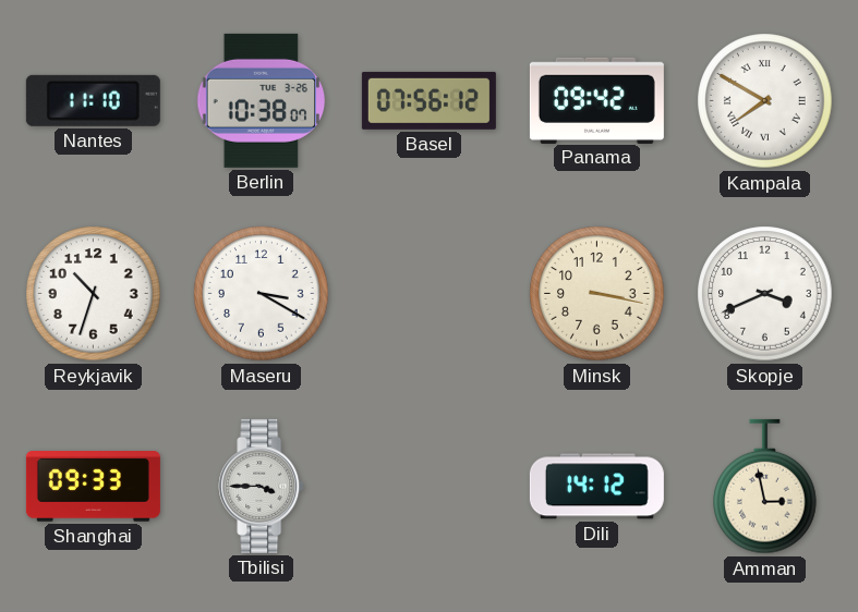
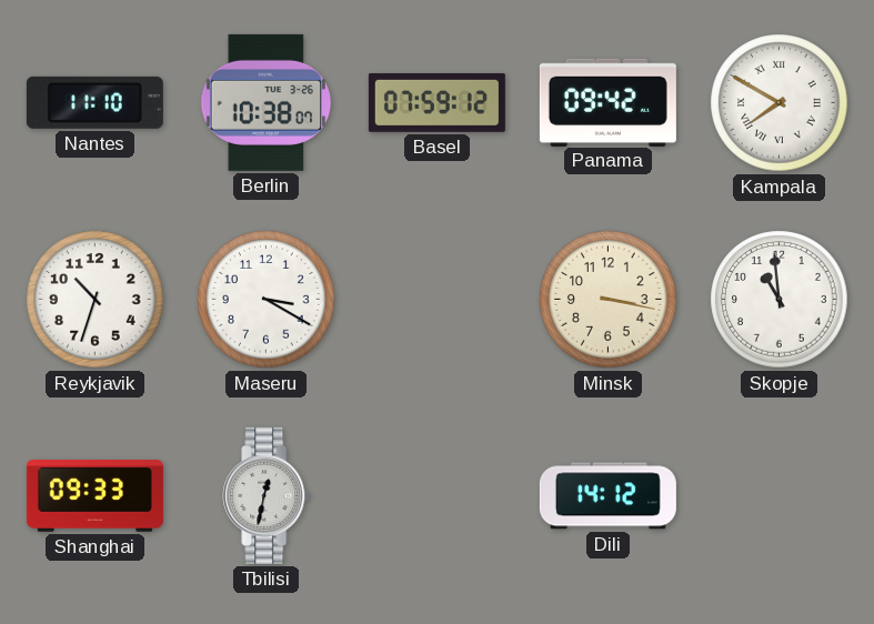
Basel: 07:56 -> 07:59 (436, 102)
Skopje: 3:41 -> 10:59 (780, 300)
Tbilisi: 3:45 -> 12:32 (267, 495)
Amman: 2:58 -> none (765, 487)
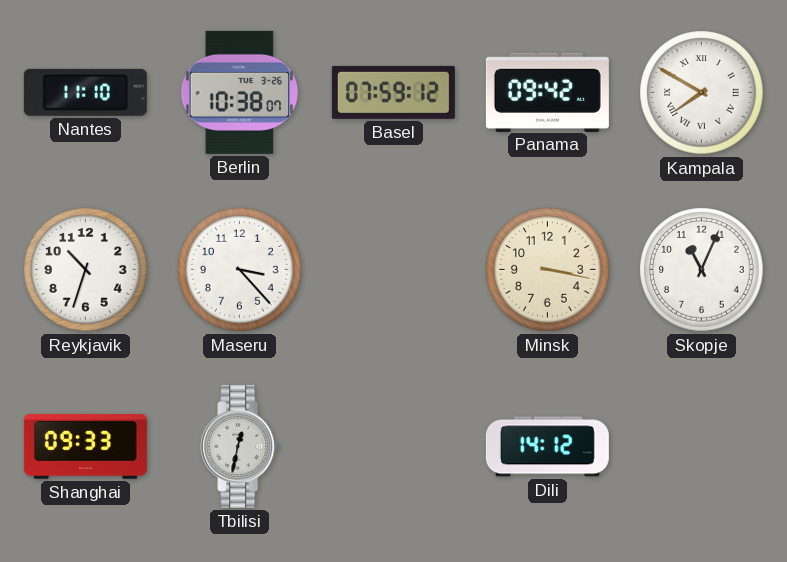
Maseru: 3:20 -> 3:23 (240, 270)
Skopje: 10:59 -> 11:04 (702, 270)
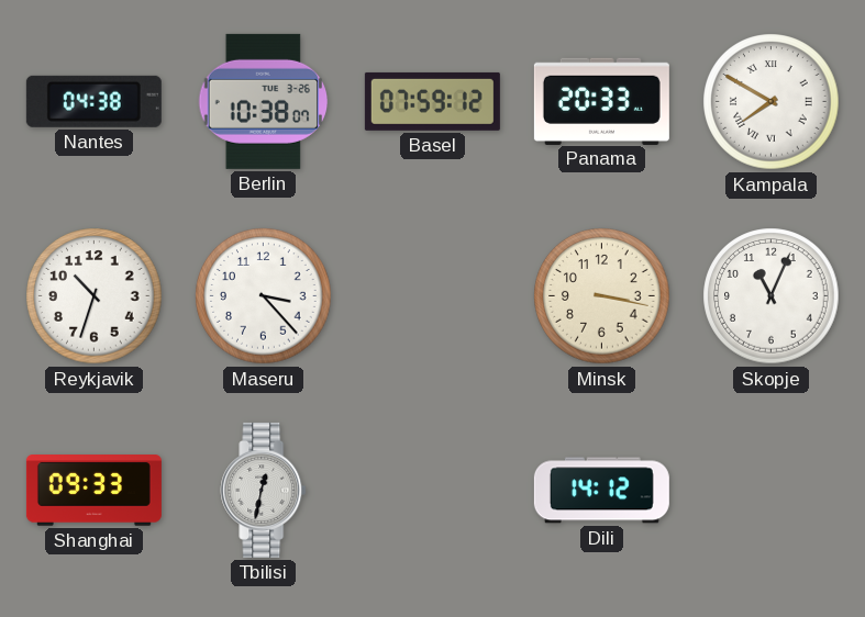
Nantes: 11:10 -> 04:38 (93, 101)
Panama: 09:42 -> 20:33 (601, 101)
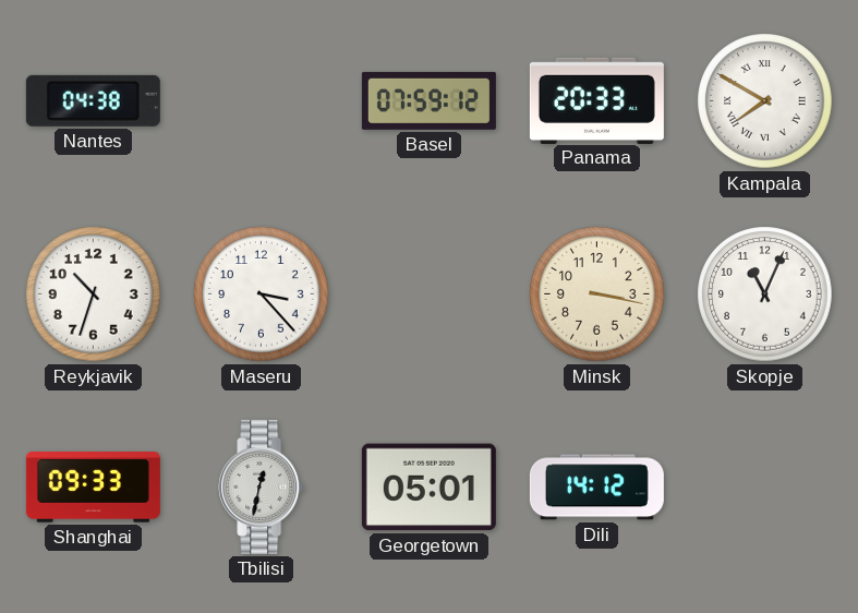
Berlin: 10:38 -> none (264, 101)
Georgetown: none -> 05:01 (428, 488)
